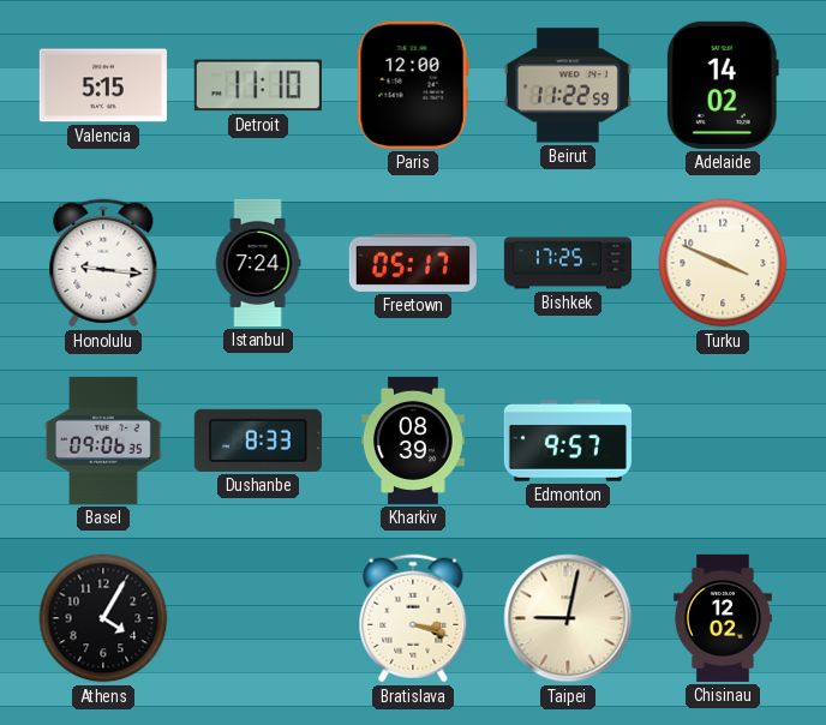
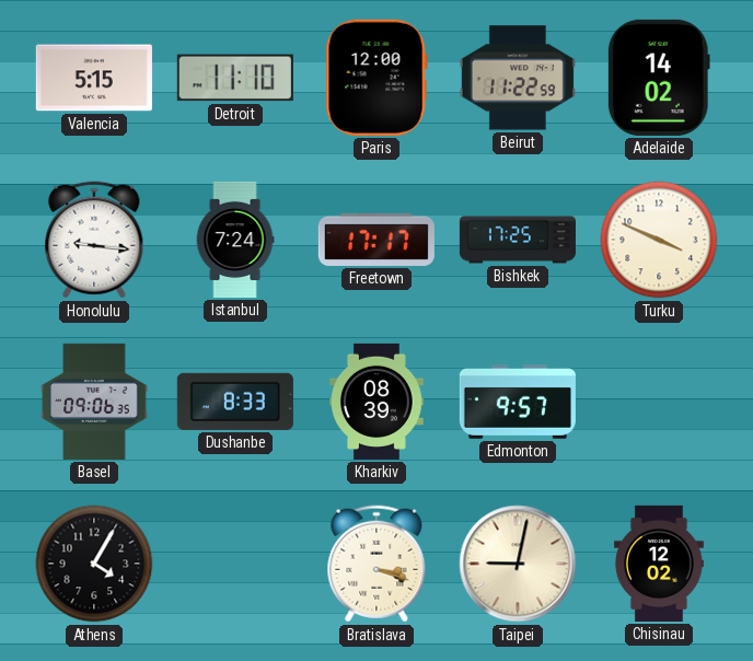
Freetown: 05:17 -> 17:17 (376, 240)
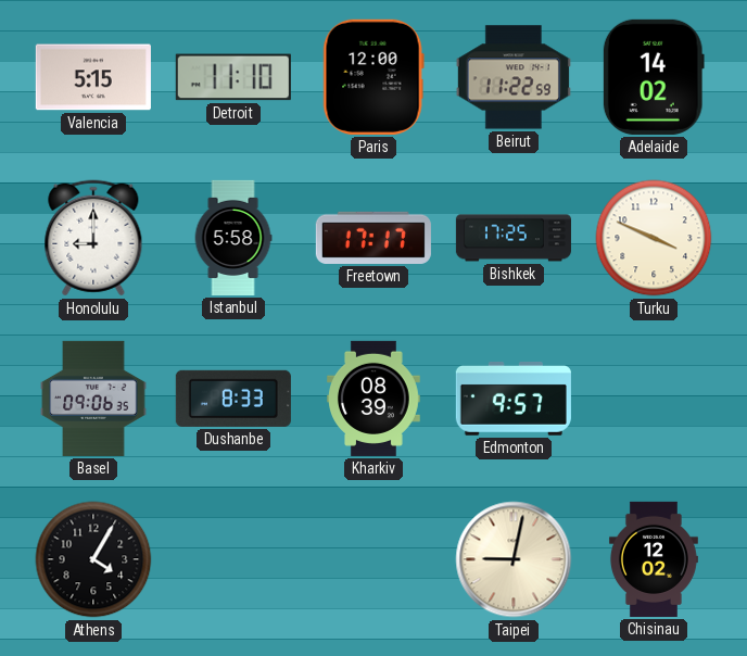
Honolulu: 9:16 -> 9:00 (93, 238)
Istanbul: 7:24 -> 5:58 (233, 238)
Bratislava: 3:18 -> none (376, 564)
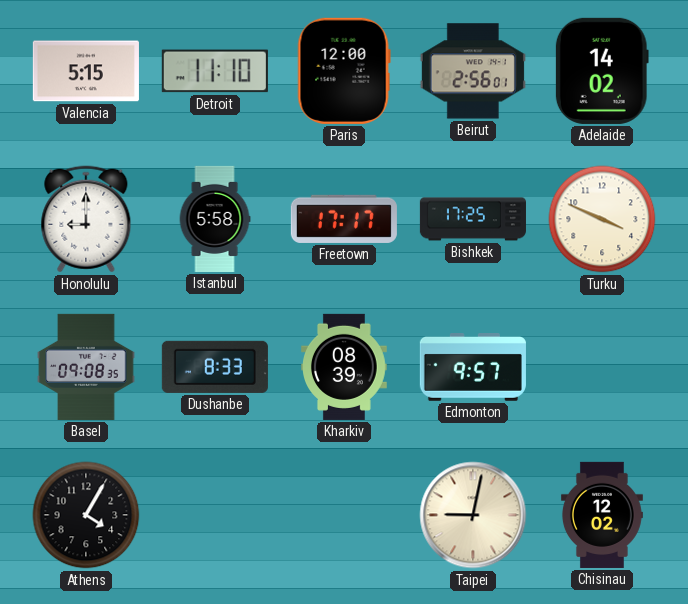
Beirut: 11:22 -> 2:56 (473, 71)
Basel: 09:06 -> 09:08 (86, 367)
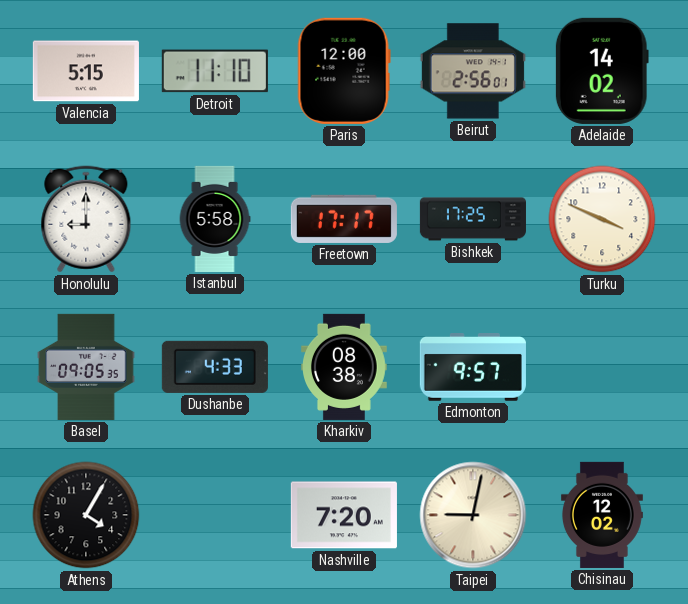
Basel: 09:08 -> 09:05 (86, 367)
Dushanbe: 8:33 -> 4:33 (215, 367)
Kharkiv: 08:39 -> 08:38 (345, 367)
Nashville: none -> 7:20 (344, 515)
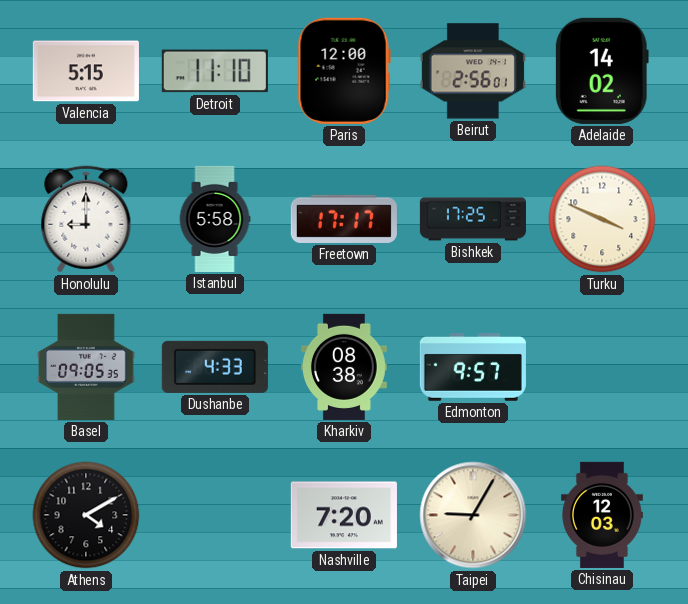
Athens: 4:05 -> 4:10 (86, 515)
Taipei: 9:02 -> 9:05 (473, 515)
Chisinau: 12:02 -> 12:03 (602, 515)
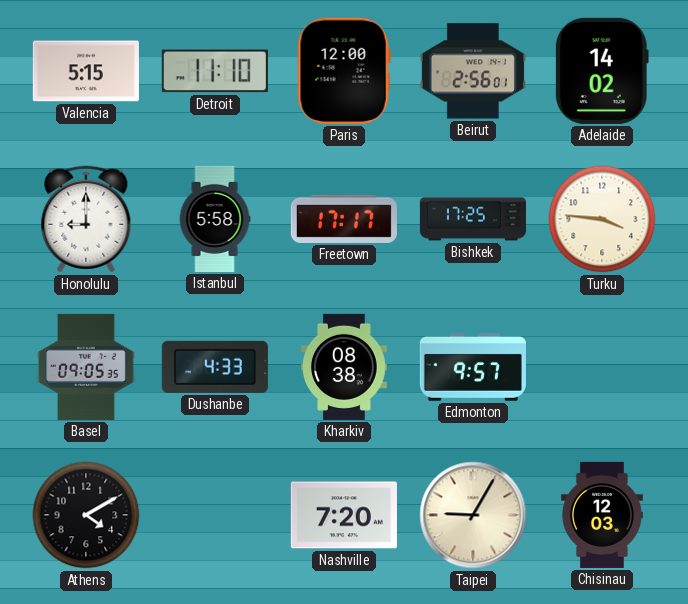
Turku: 3:49 -> 3:46 (602, 219)
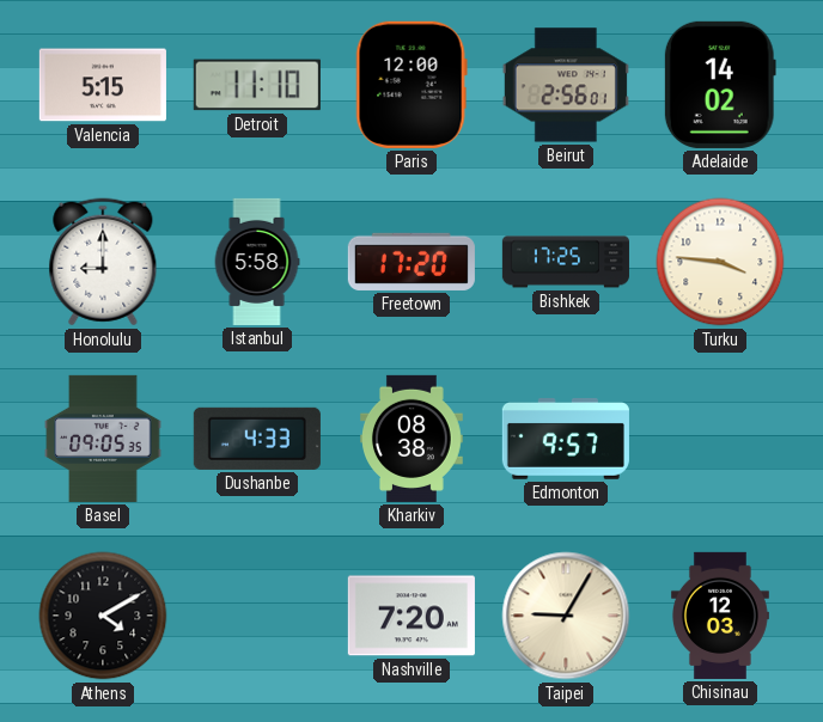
Freetown: 17:17 -> 17:20 (411, 262)
